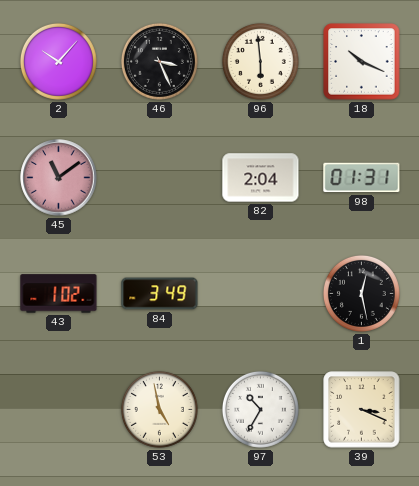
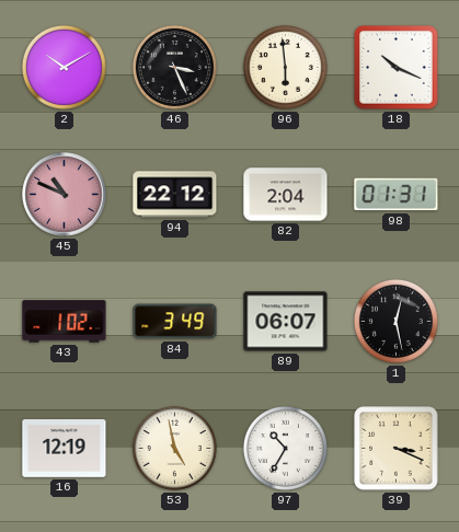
2: 10:07 -> 10:10 (64, 67)
45: 11:09 -> 10:49 (65, 195)
94: none -> 22:12 (175, 195)
89: none -> 06:07 (286, 322)
16: none -> 12:19 (65, 449)
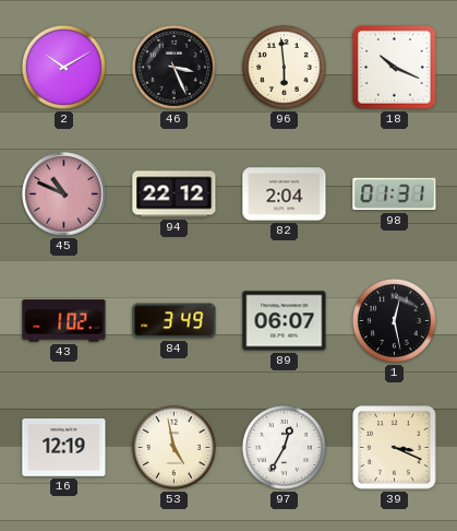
97: 10:35 -> 12:35 (284, 447)
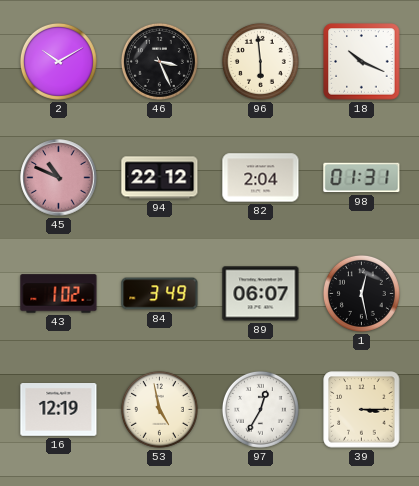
39: 3:19 -> 3:15 (362, 410)
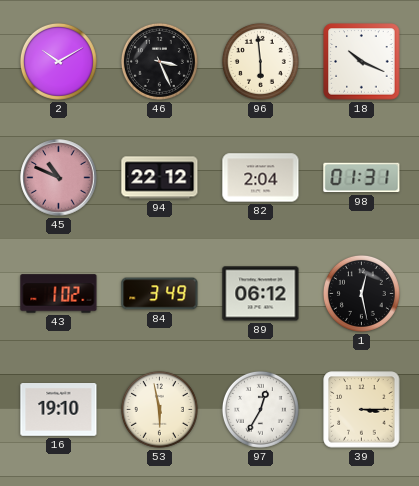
89: 06:07 -> 06:12 (261, 294)
16: 12:19 -> 19:10 (59, 410)
53: 4:58 -> 5:58 (159, 409)
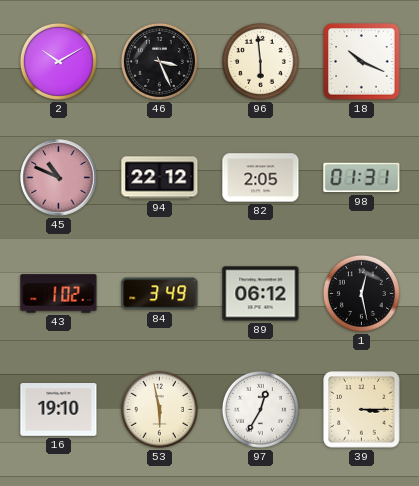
82: 2:04 -> 2:05 (261, 178)
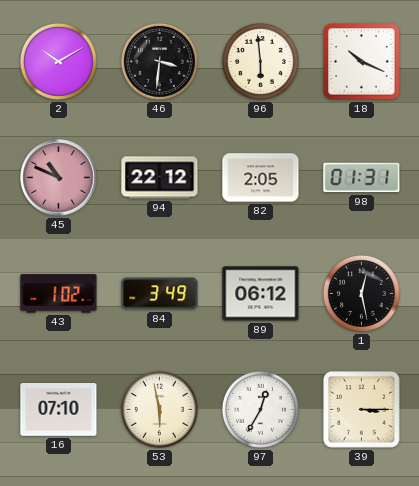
46: 3:26 -> 3:31 (159, 61)
16: 19:10 -> 07:10 (59, 410)
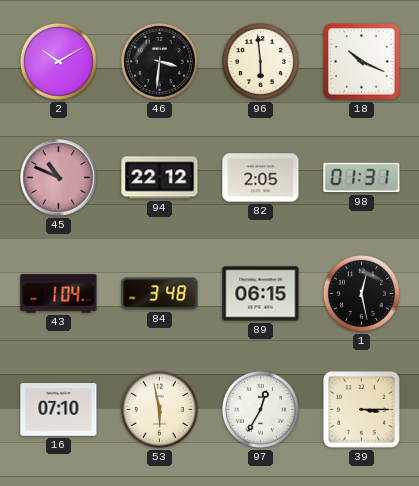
43: 1:02 -> 1:04 (59, 294)
84: 3:49 -> 3:48 (160, 294)
89: 06:12 -> 06:15 (261, 294)
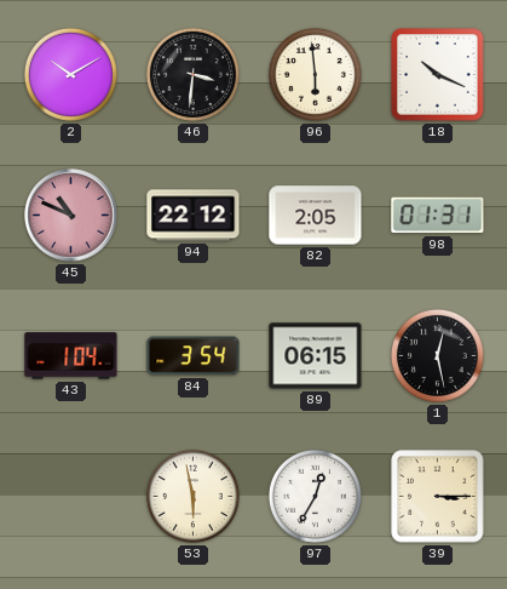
84: 3:48 -> 3:54 (194, 356)
16: 07:10 -> none (59, 410)
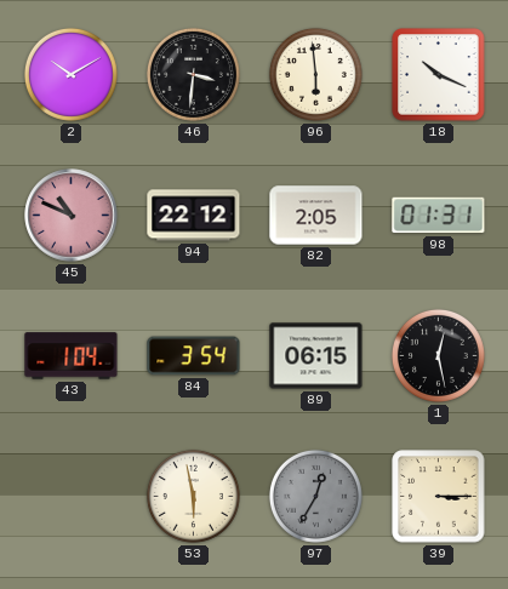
97 dial: white -> grey (315, 496)
